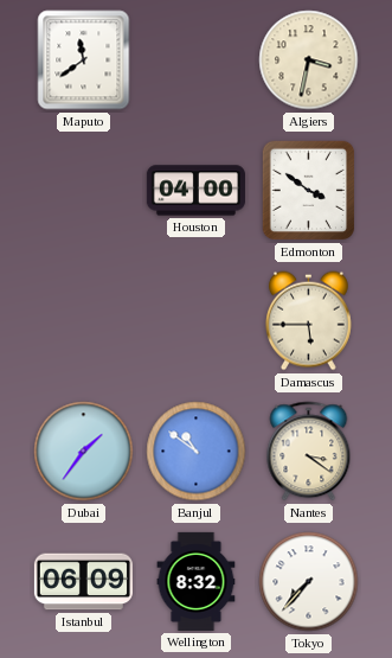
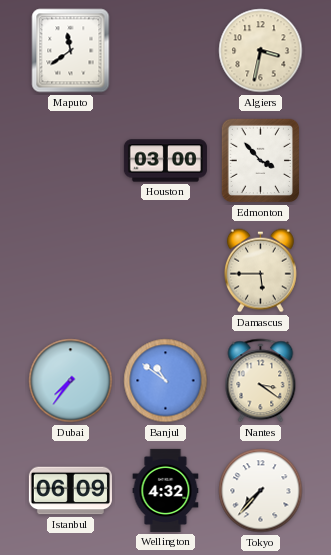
Houston: 04:00 -> 03:00 (165, 161)
Edmonton: 3:51 -> 3:53 (260, 161)
Dubai: 1:36 -> 7:36 (71, 381)
Wellington: 8:32 -> 4:32 (166, 490)
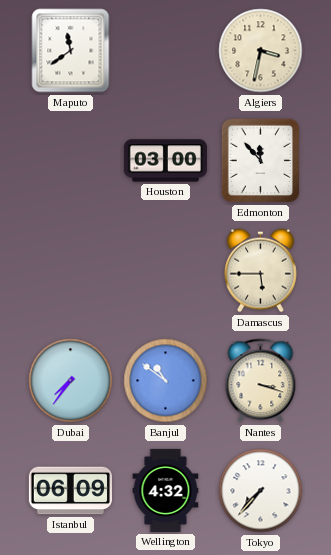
Edmonton: 3:53 -> 11:53 (260, 161)
Nantes: 3:21 -> 3:18 (261, 381)
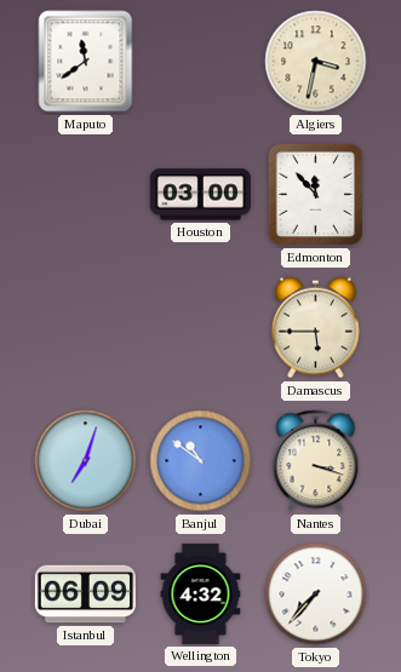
Dubai: 7:36 -> 7:03 (86, 461)
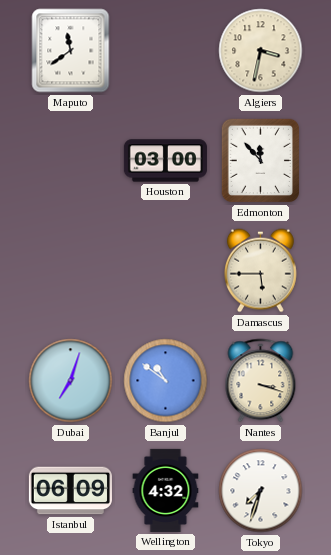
Tokyo: 7:37 -> 7:33 (261, 491)
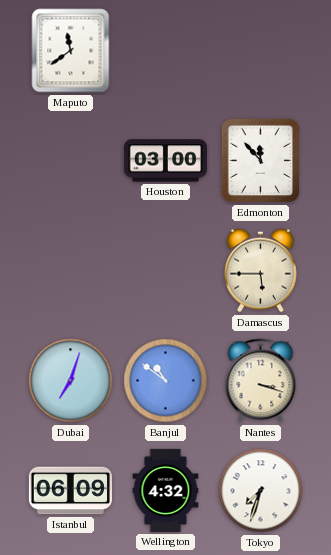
Algiers: 3:32 -> none (261, 51)
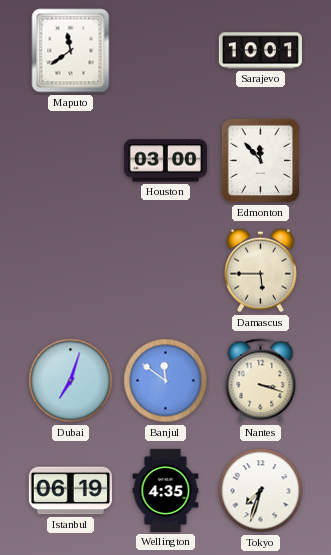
Sarajevo: none -> 10:01 (260, 51)
Banjul: 10:51 -> 11:51 (166, 381)
Istanbul: 06:09 -> 06:19 (70, 491)
Wellington: 4:32 -> 4:35 (166, 490)
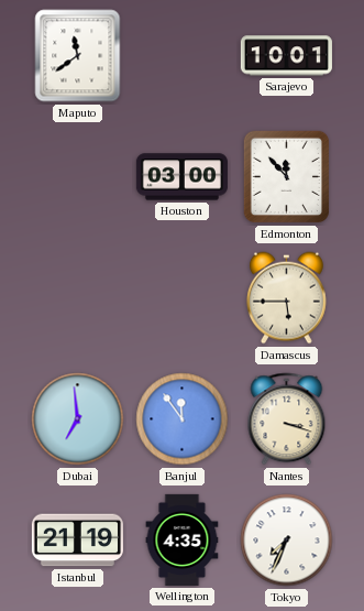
Dubai: 7:03 -> 6:59 (78, 419)
Banjul: 11:51 -> 11:54 (183, 419)
Istanbul: 06:19 -> 21:19 (77, 541)
Tokyo: 7:33 -> 7:34 (287, 541)
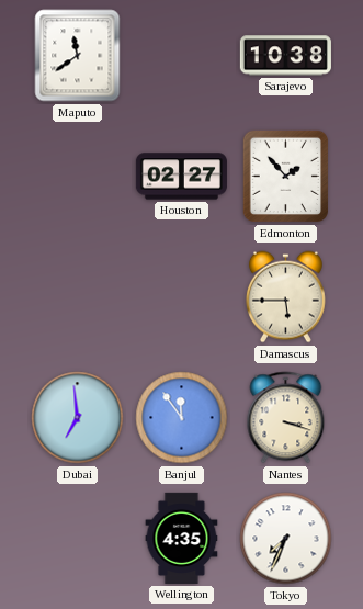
Sarajevo: 10:01 -> 10:38 (285, 56)
Houston: 03:00 -> 02:27 (181, 177)
Edmonton: 11:53 -> 1:53 (285, 177)
Istanbul: 21:19 -> none (77, 541)
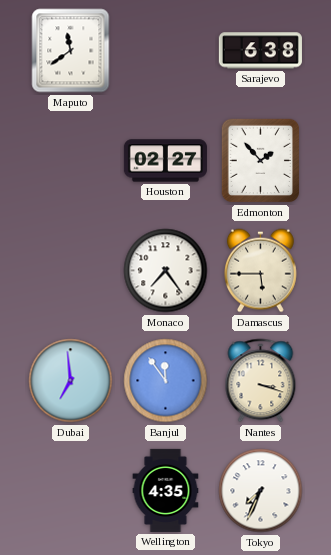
Sarajevo: 10:38 -> 6:38 (260, 51)
Monaco: none -> 7:24 (166, 271)
